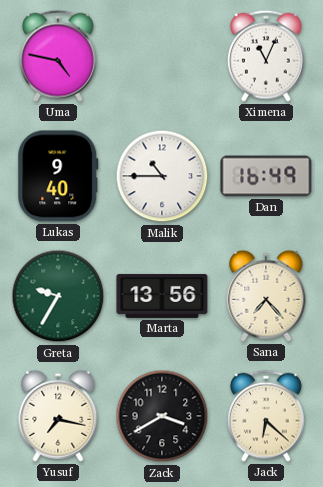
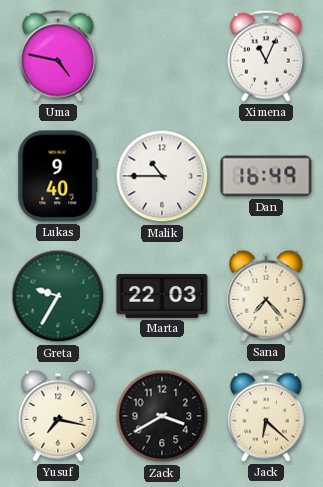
Marta: 13:56 -> 22:03 (162, 296)
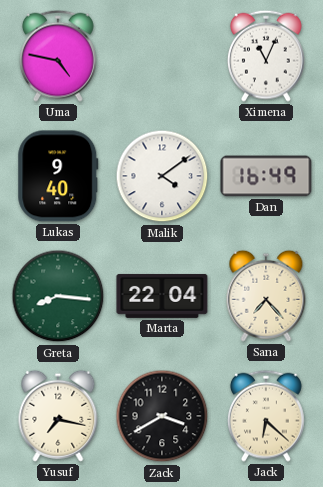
Malik: 10:45 -> 4:09 (162, 176)
Greta: 9:35 -> 8:16 (58, 296)
Marta: 22:03 -> 22:04 (162, 296)
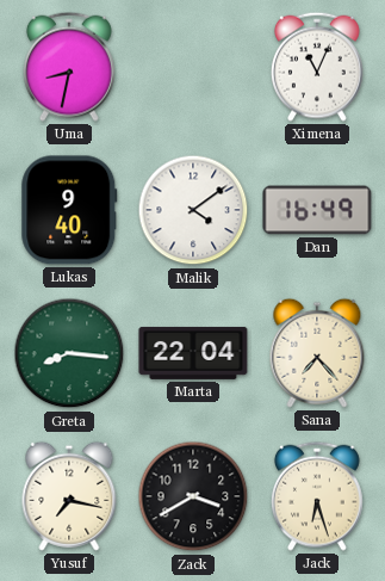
Uma: 4:47 -> 8:32 (69, 67)
Jack: 6:22 -> 6:27 (317, 496)
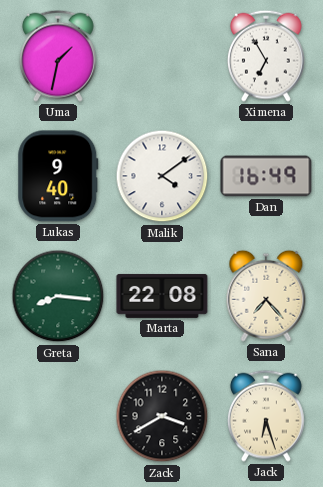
Uma: 8:32 -> 1:32 (58, 56)
Ximena: 11:04 -> 6:55 (266, 56)
Marta: 22:04 -> 22:08 (162, 296)
Yusuf: 7:17 -> none (69, 496)
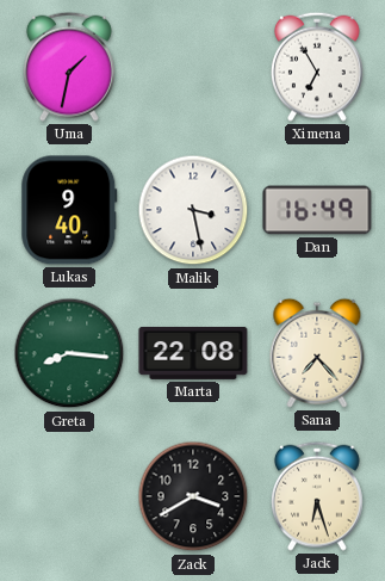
Malik: 4:09 -> 3:28 (193, 210)
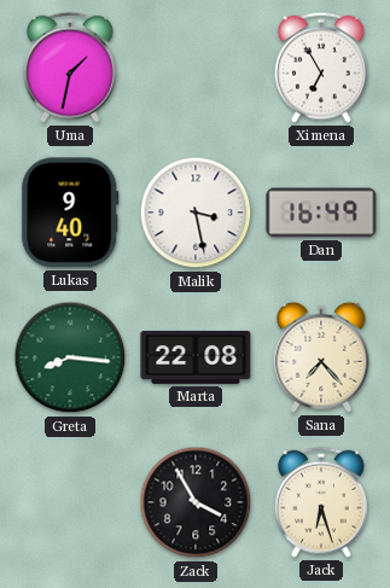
Zack: 3:40 -> 3:55 (196, 502)
